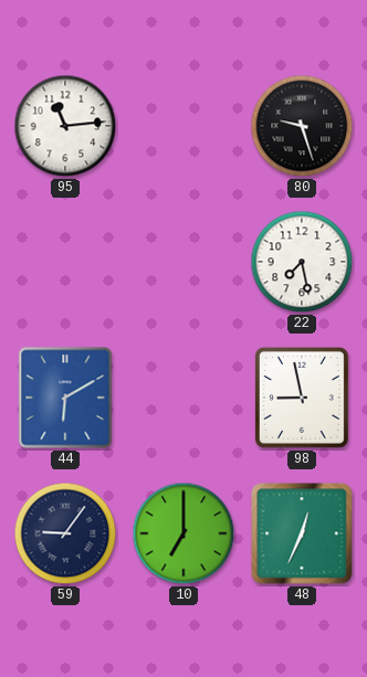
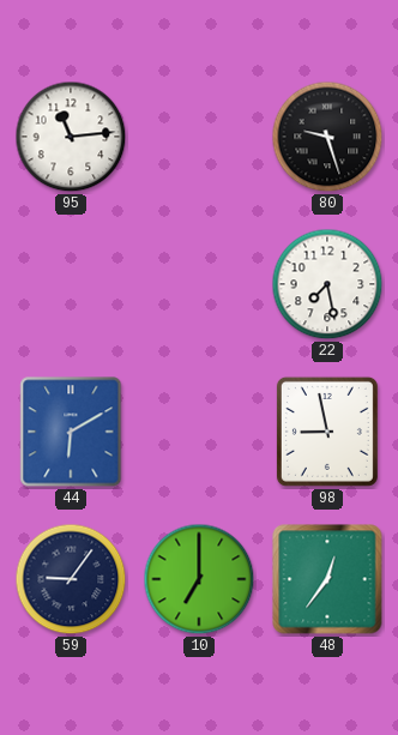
48: 12:34 -> 12:36 (327, 579)
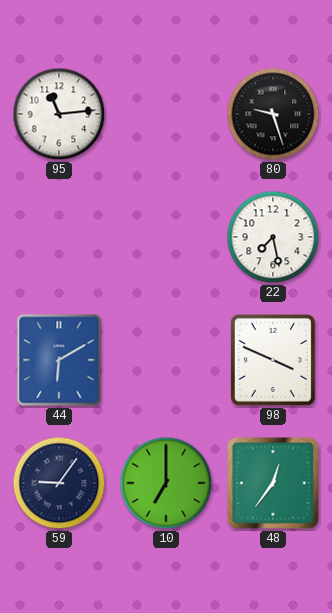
98: 8:58 -> 3:49 (273, 360)
